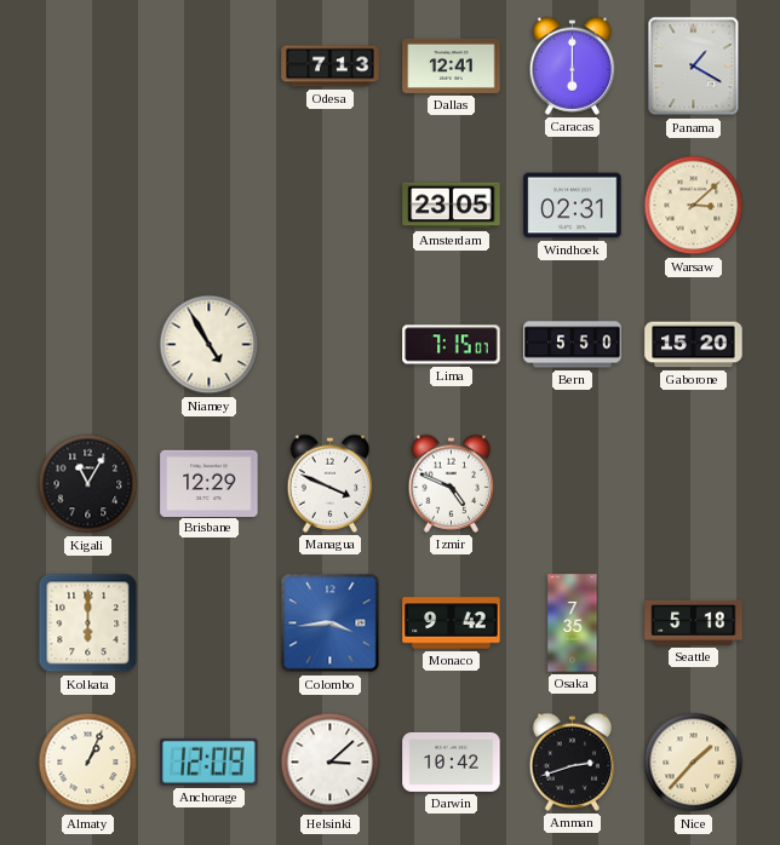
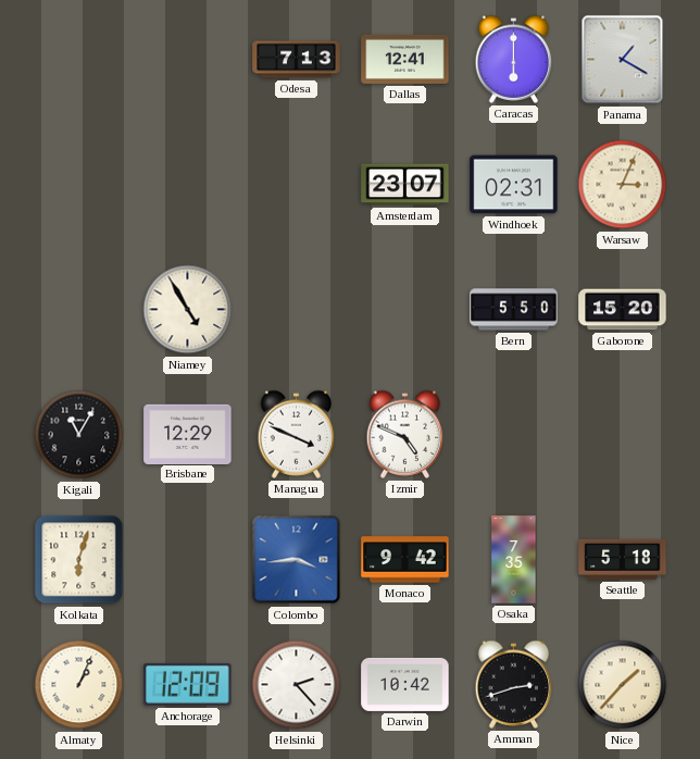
Amsterdam: 23:05 -> 23:07 (405, 185)
Warsaw: 3:08 -> 3:04 (623, 185)
Lima: 7:15 -> none (452, 345)
Kolkata: 6:00 -> 6:03 (79, 560)
Helsinki: 3:08 -> 2:23 (297, 685)
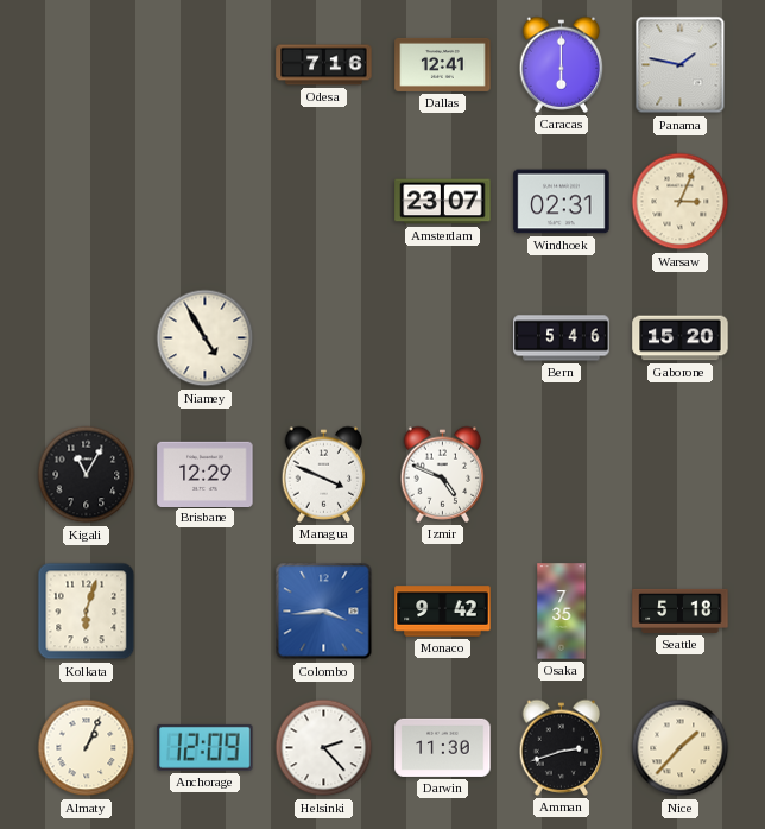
Odesa: 7:13 -> 7:16 (324, 65)
Panama: 1:20 -> 1:47 (681, 65)
Bern: 5:50 -> 5:46 (562, 338)
Darwin: 10:42 -> 11:30 (443, 747)
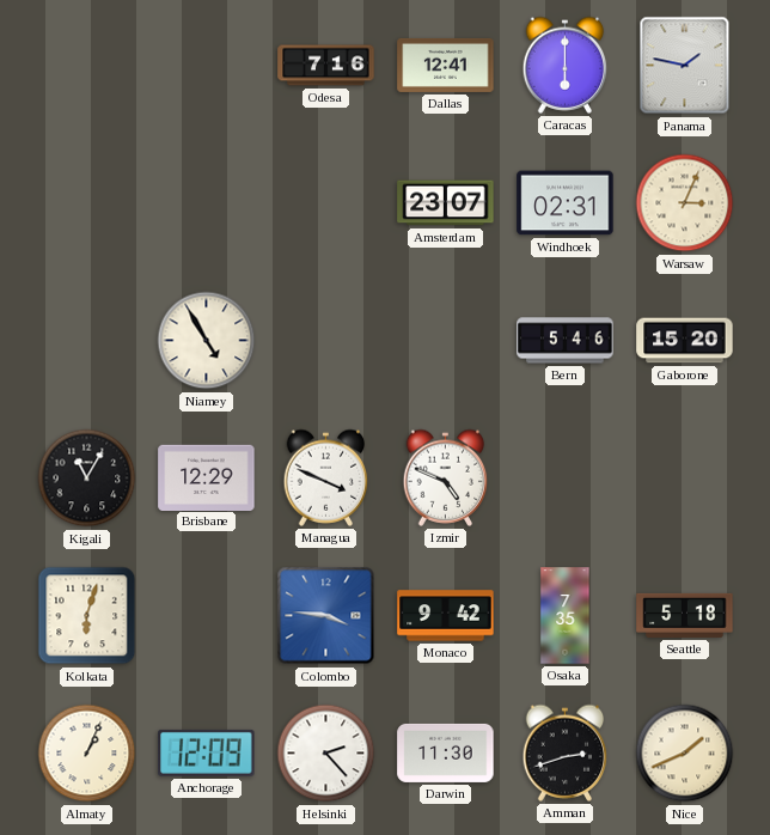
Colombo: 3:44 -> 3:46 (326, 616)
Nice: 1:37 -> 1:41 (685, 754)
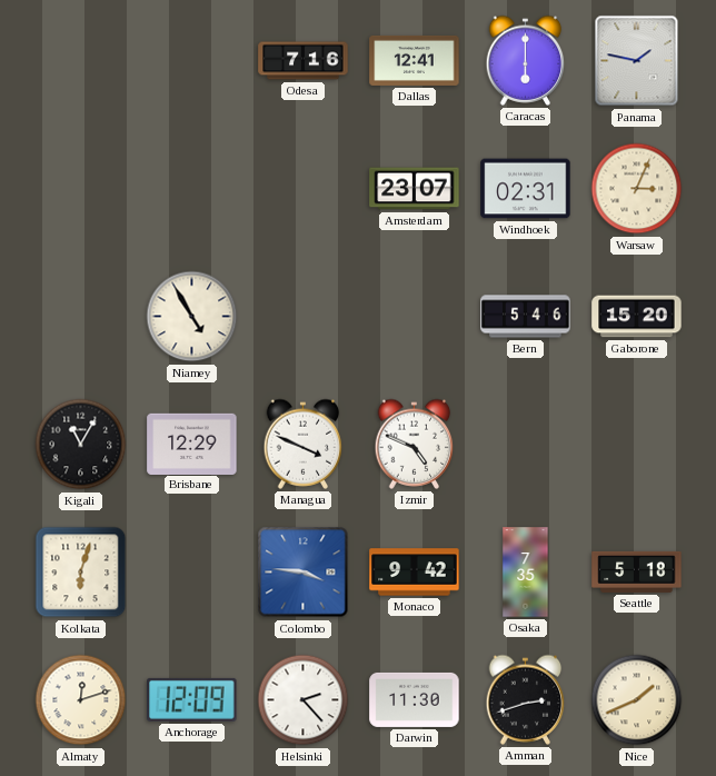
Almaty: 1:04 -> 12:12 (81, 700)
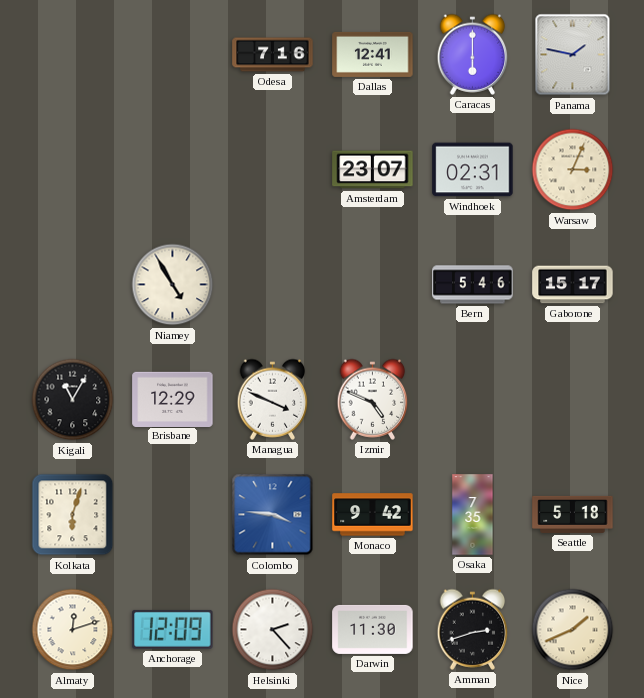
Gaborone: 15:20 -> 15:17 (573, 285)
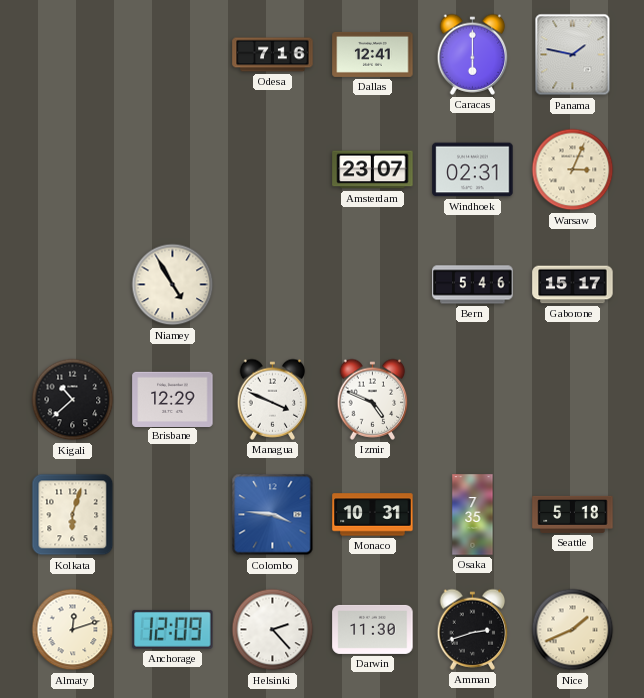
Kigali: 11:05 -> 10:38 (73, 400)
Monaco: 9:42 -> 10:31 (373, 515)
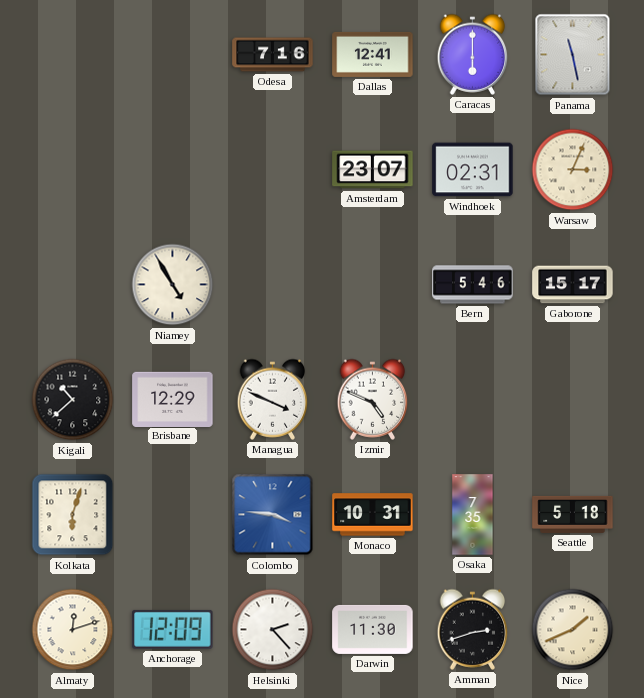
Panama: 1:47 -> 11:28 (573, 55)
